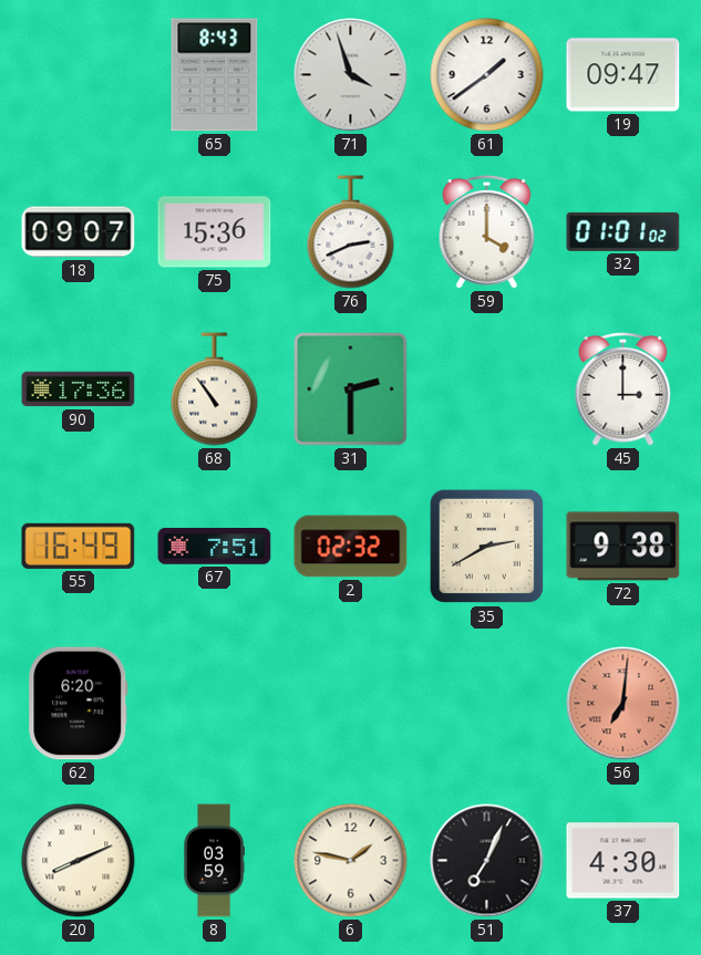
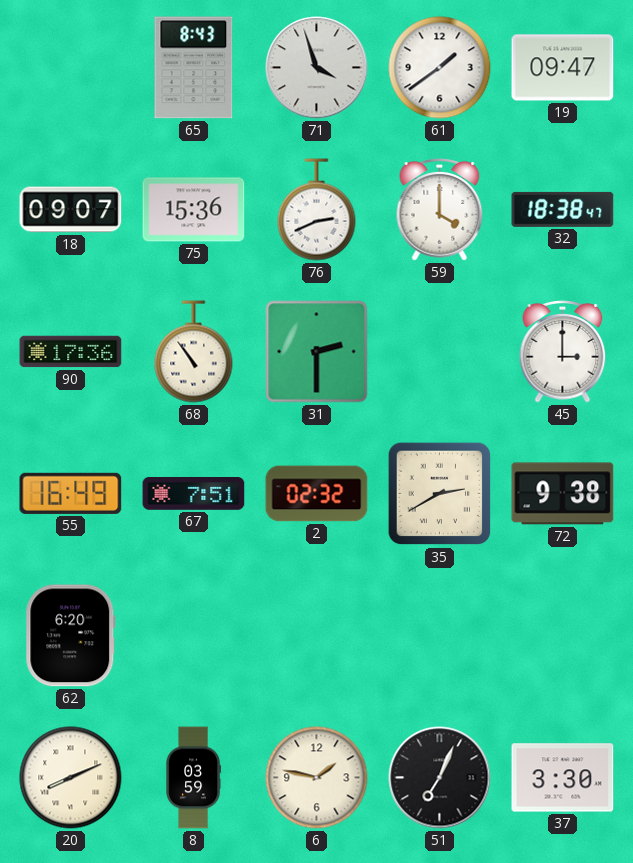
32: 01:01 -> 18:38 (563, 209)
56: 7:01 -> none (623, 704)
37: 4:30 -> 3:30 (563, 778)
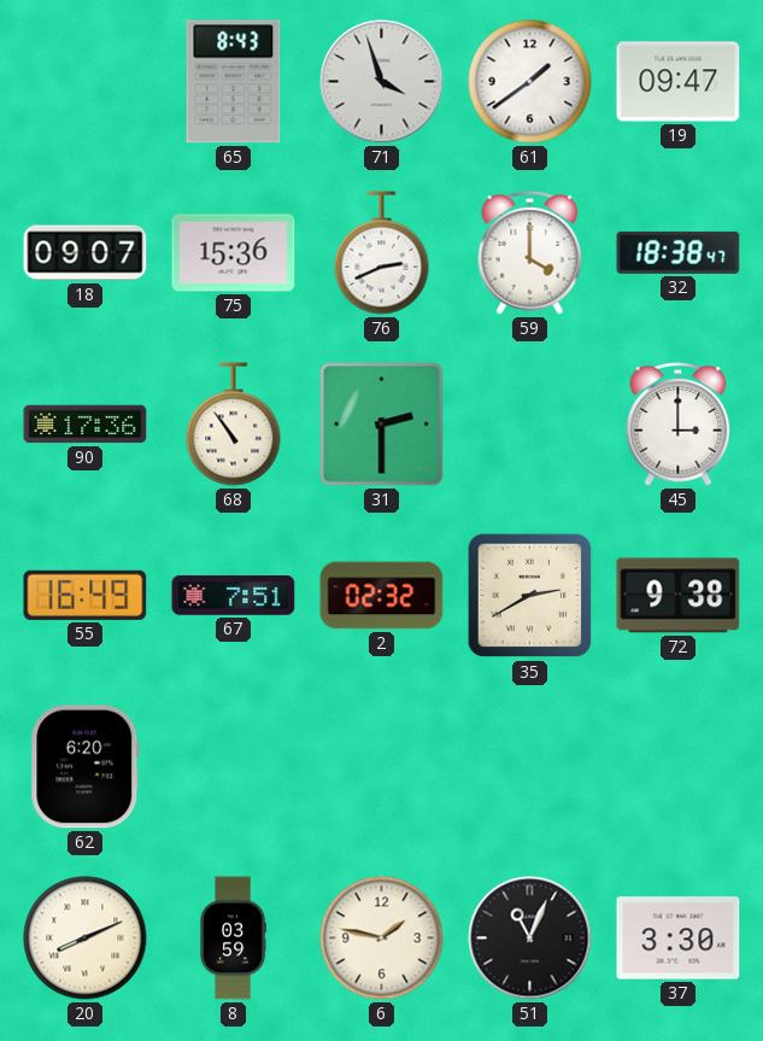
51: 7:04 -> 11:04 (530, 938)
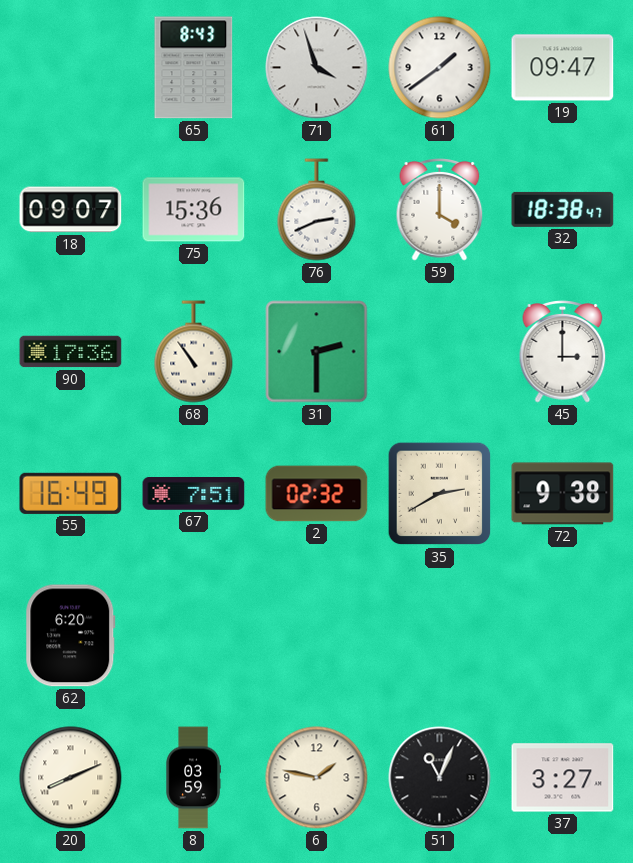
37: 3:30 -> 3:27 (563, 778)
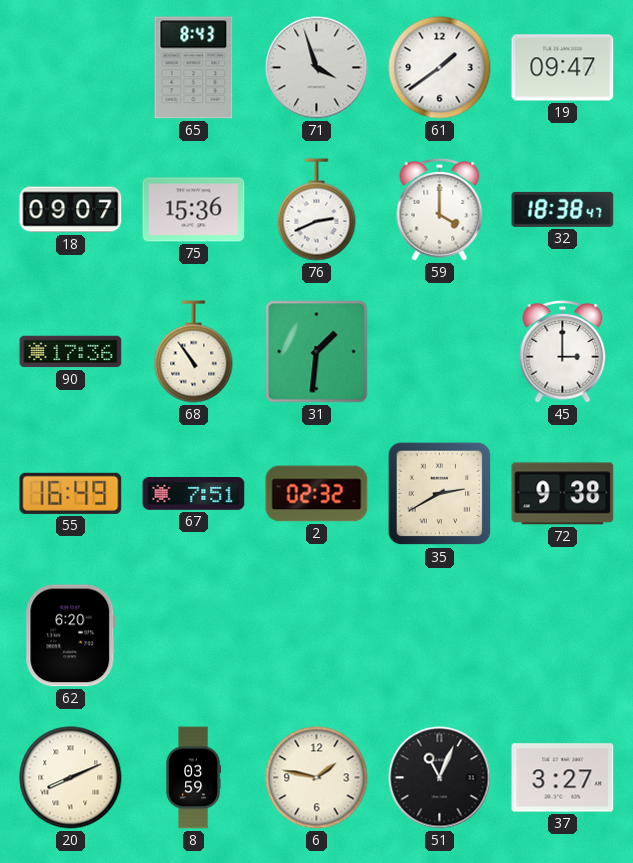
31: 2:30 -> 1:31 (317, 352)
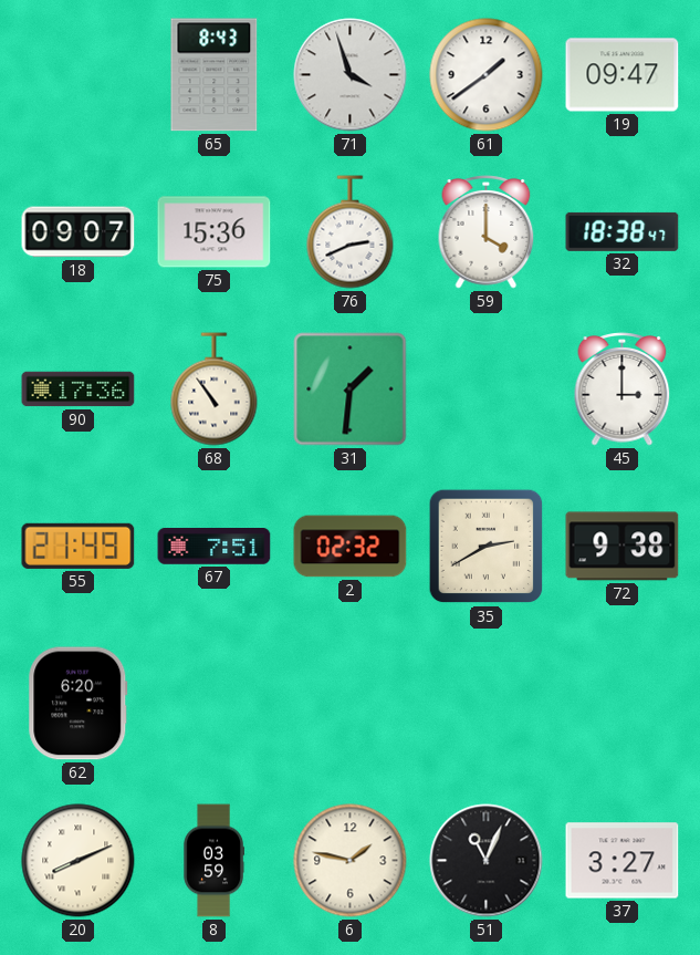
55: 16:49 -> 21:49 (79, 546)
